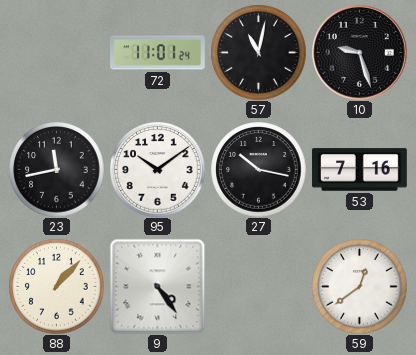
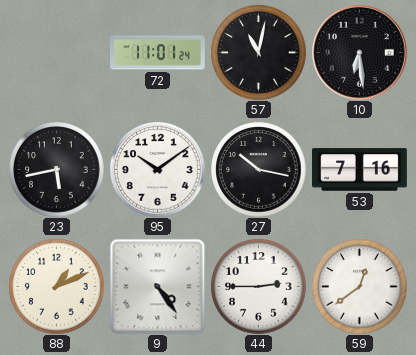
10: 9:27 -> 6:29 (359, 52)
23: 11:43 -> 5:43 (56, 169)
88: 1:07 -> 1:11 (56, 286)
44: none -> 2:45 (258, 286)
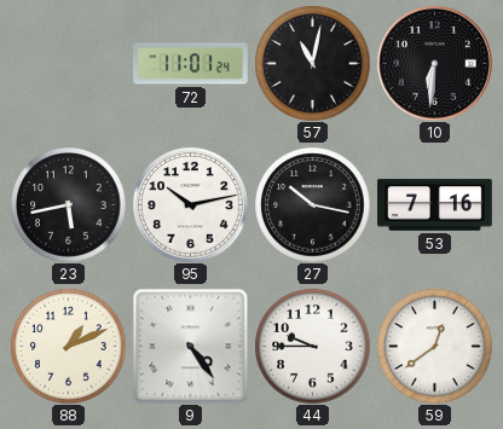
10: 6:29 -> 6:31 (434, 63)
95: 10:09 -> 10:13 (190, 204)
44: 2:45 -> 9:45 (312, 346)
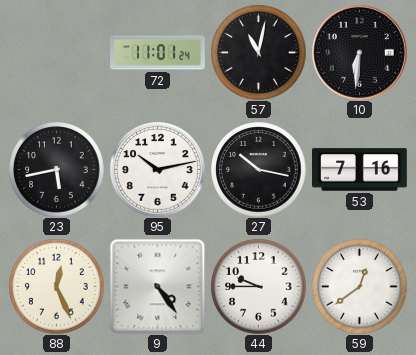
88: 1:11 -> 12:26 (56, 286)
